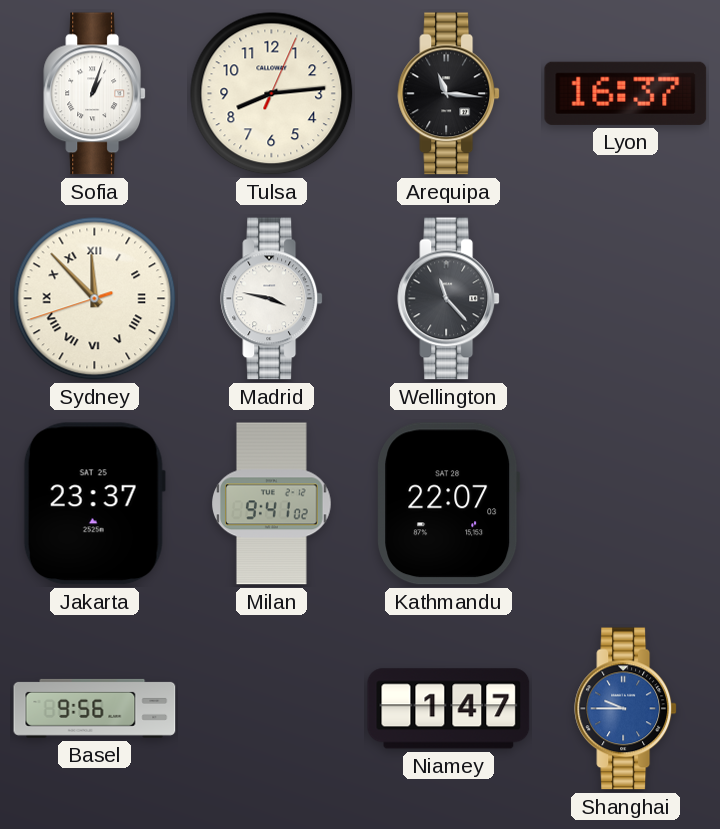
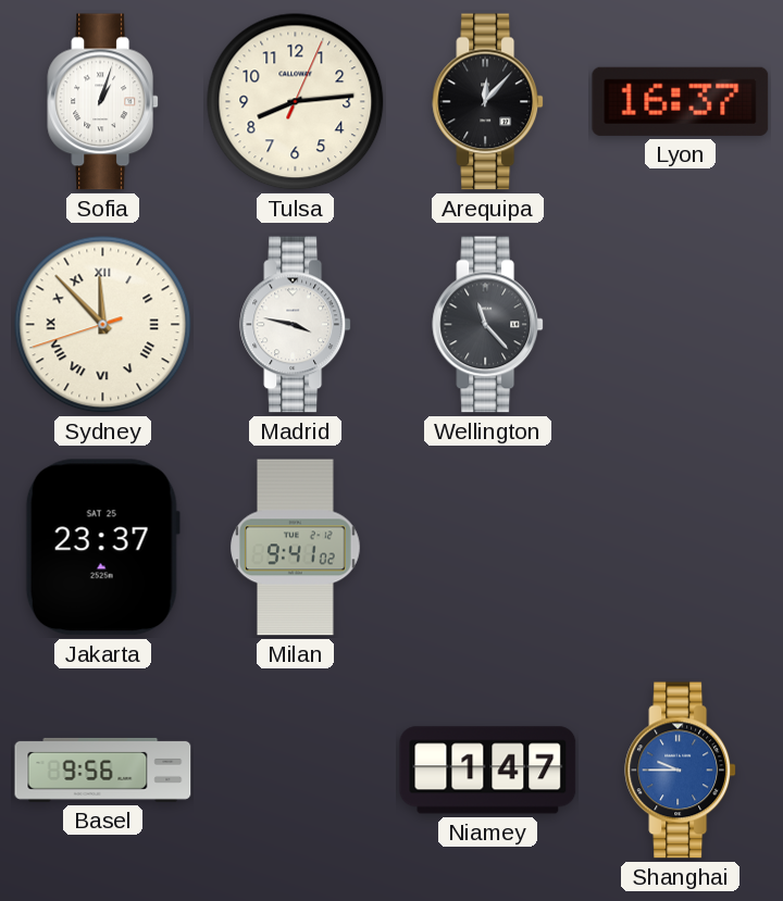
Arequipa: 11:16 -> 12:07 (488, 102)
Kathmandu: 22:07 -> none (449, 504)
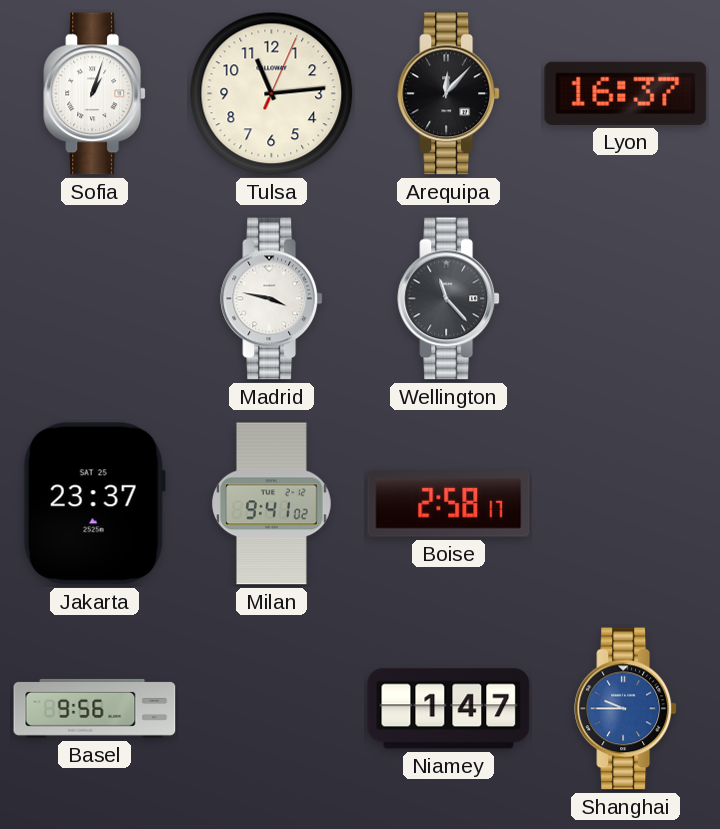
Tulsa: 8:14 -> 11:14 (272, 94)
Sydney: 11:52 -> none (103, 325)
Boise: none -> 2:58 (449, 504)
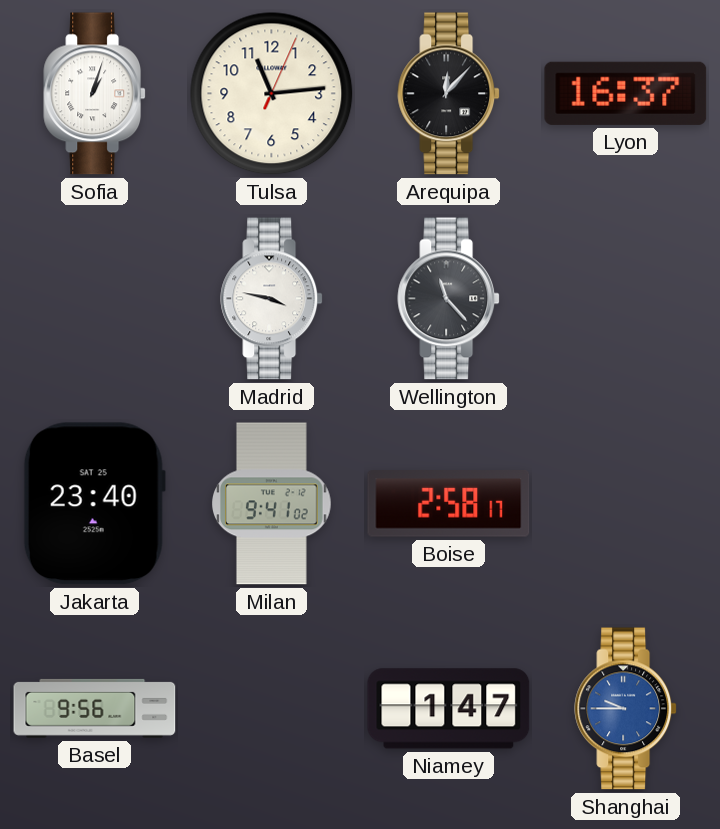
Jakarta: 23:37 -> 23:40 (94, 504)
